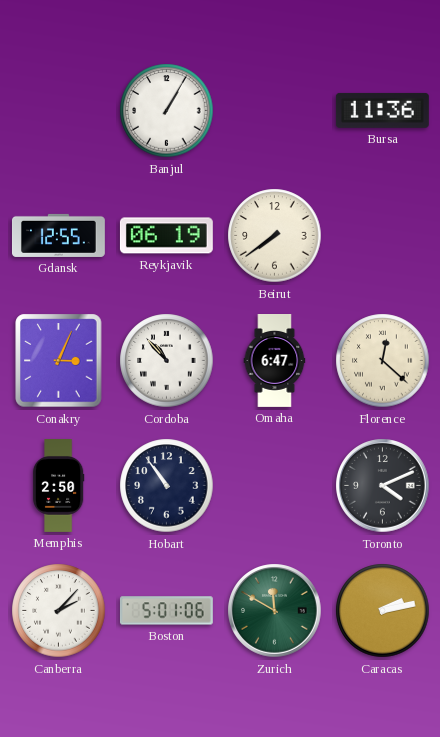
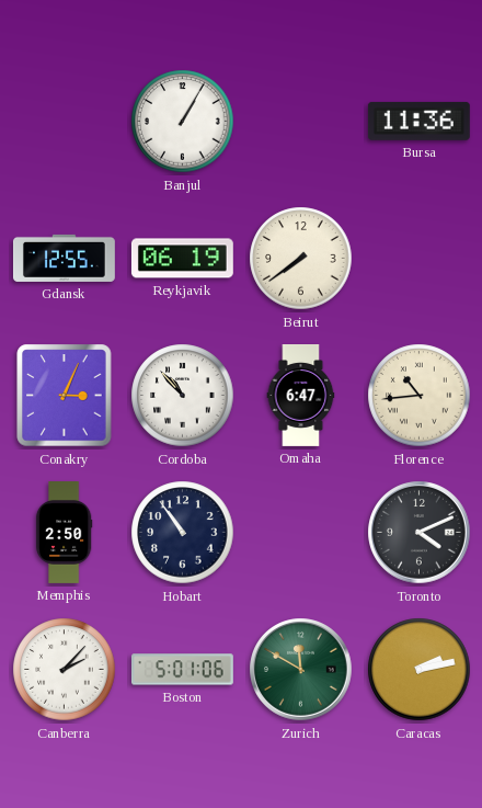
Florence: 12:22 -> 10:44 (420, 396)
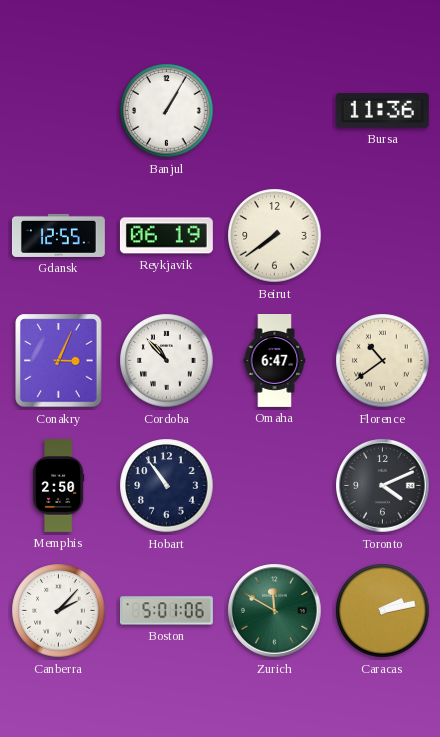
Florence: 10:44 -> 10:39 (383, 361)
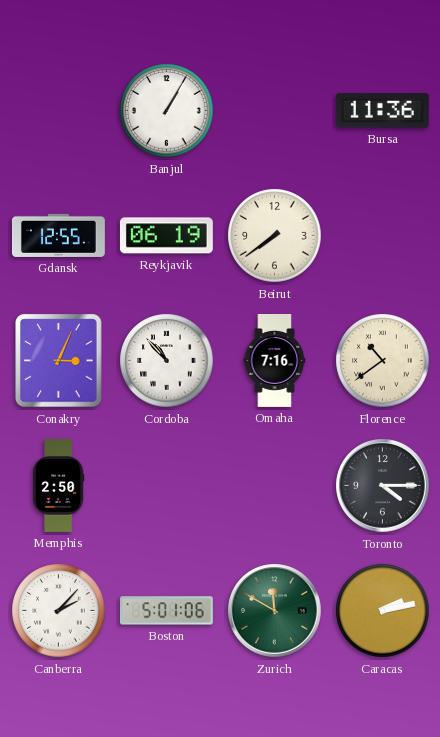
Omaha: 6:47 -> 7:16 (275, 361)
Hobart: 10:54 -> none (167, 486)
Toronto: 4:11 -> 4:15 (383, 486)
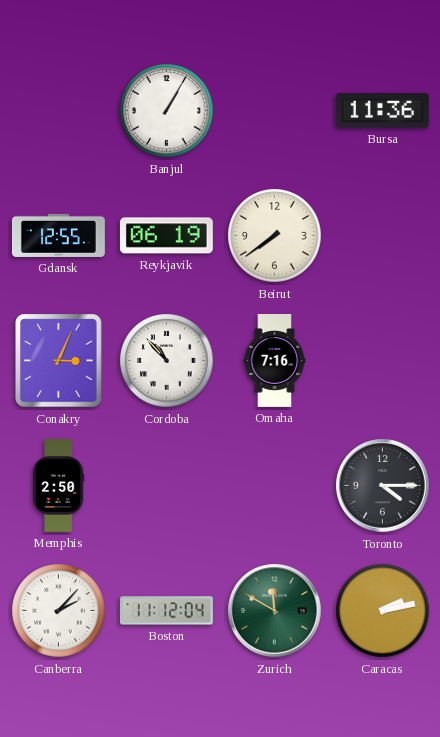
Florence: 10:39 -> none (383, 361)
Boston: 5:01 -> 11:12 (166, 611)
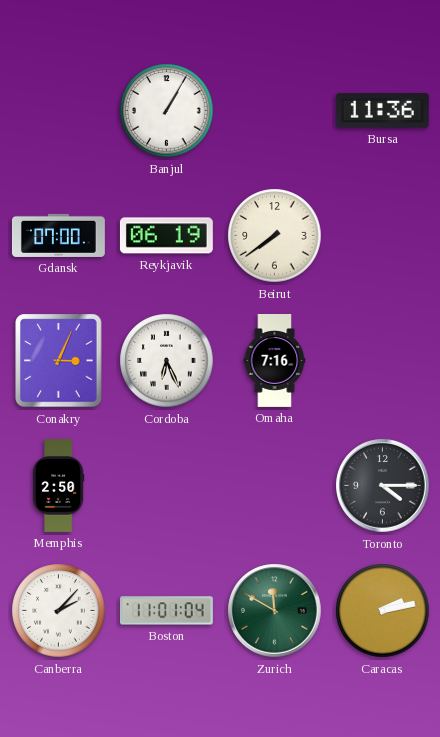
Gdansk: 12:55 -> 07:00 (58, 235)
Cordoba: 10:53 -> 6:26 (167, 361)
Boston: 11:12 -> 11:01 (166, 611)
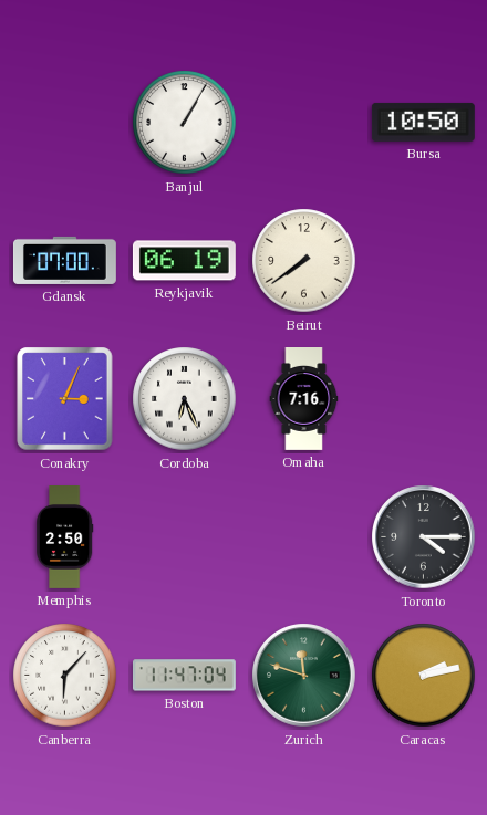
Bursa: 11:36 -> 10:50 (423, 122)
Canberra: 2:07 -> 6:07 (65, 676)
Boston: 11:01 -> 11:47 (184, 676)
Zurich: 11:50 -> 11:48 (304, 676)
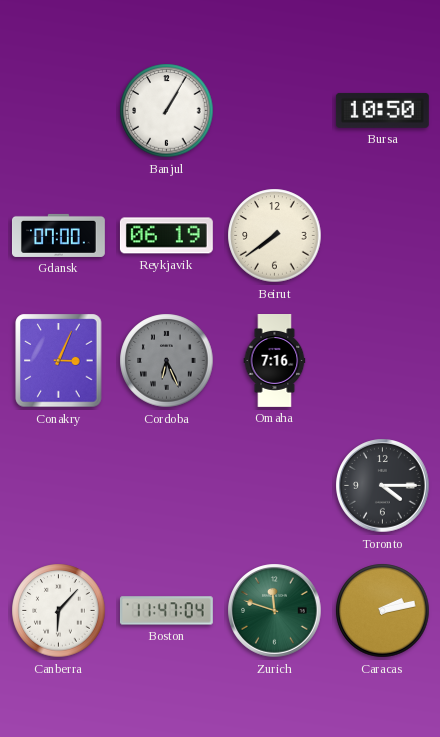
Cordoba dial: white -> grey (167, 361)
Memphis: 2:50 -> none (64, 537)
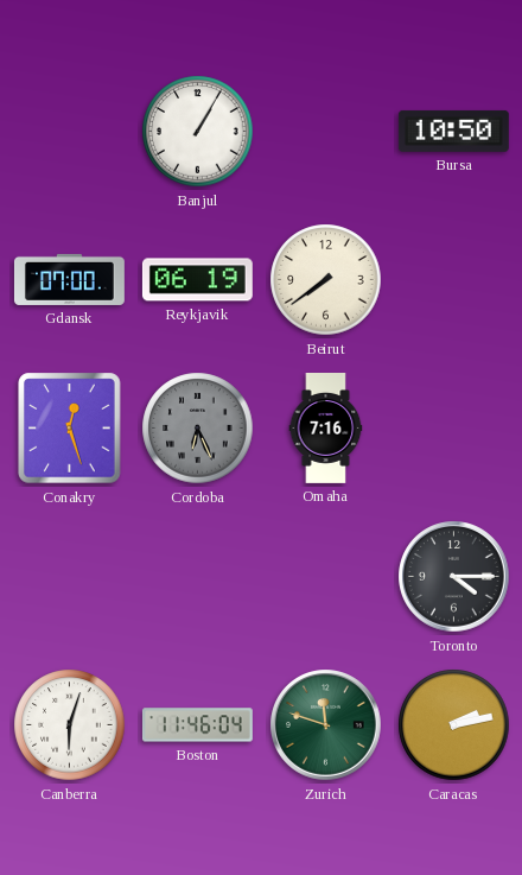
Conakry: 3:04 -> 12:27 (70, 429)
Canberra: 6:07 -> 6:03 (70, 725)
Boston: 11:47 -> 11:46 (197, 725)
